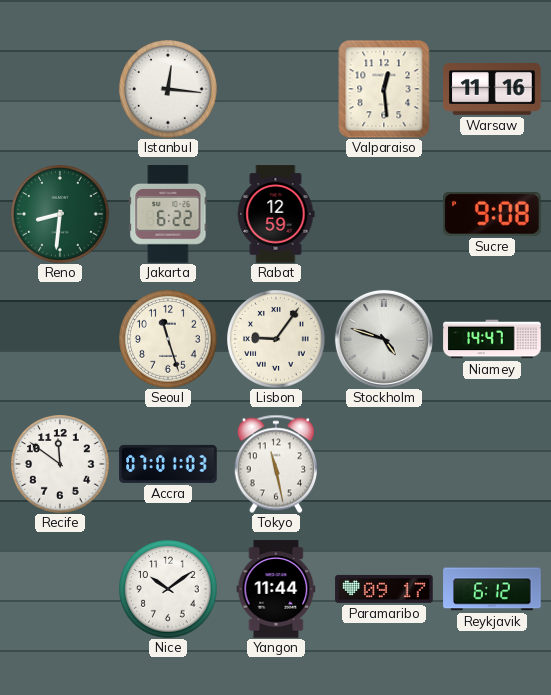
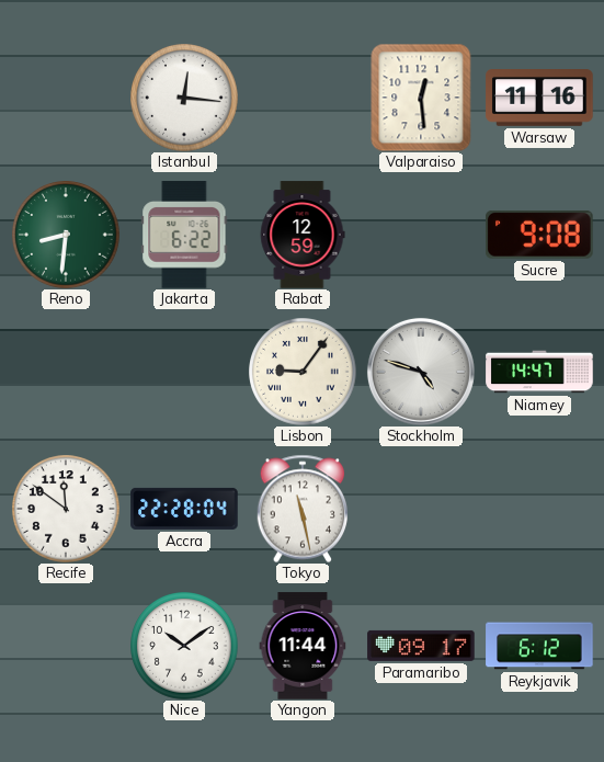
Seoul: 11:27 -> none (168, 339)
Accra: 07:01 -> 22:28 (184, 509)
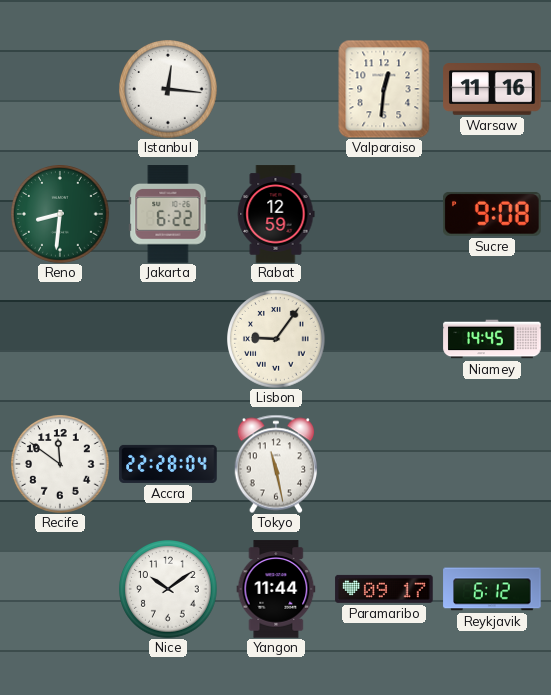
Valparaiso: 12:29 -> 12:31 (384, 89)
Stockholm: 4:48 -> none (421, 372)
Niamey: 14:47 -> 14:45 (492, 339)
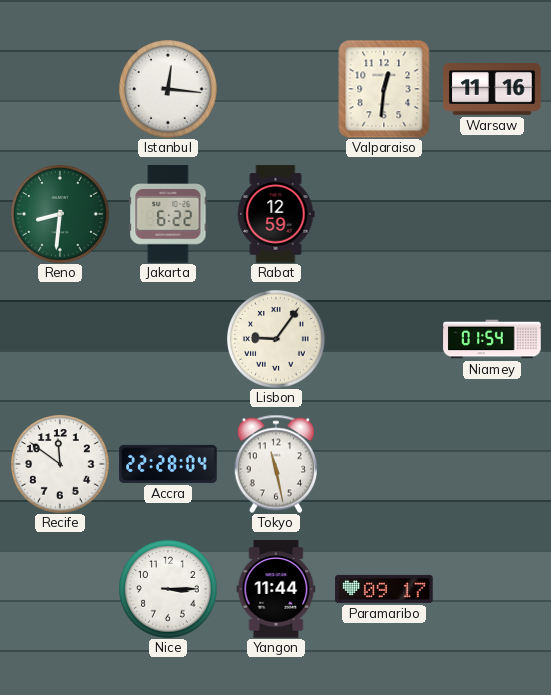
Sucre: 9:08 -> none (493, 214)
Niamey: 14:45 -> 01:54 (492, 339)
Nice: 10:09 -> 3:15 (168, 589)
Reykjavik: 6:12 -> none (492, 589)
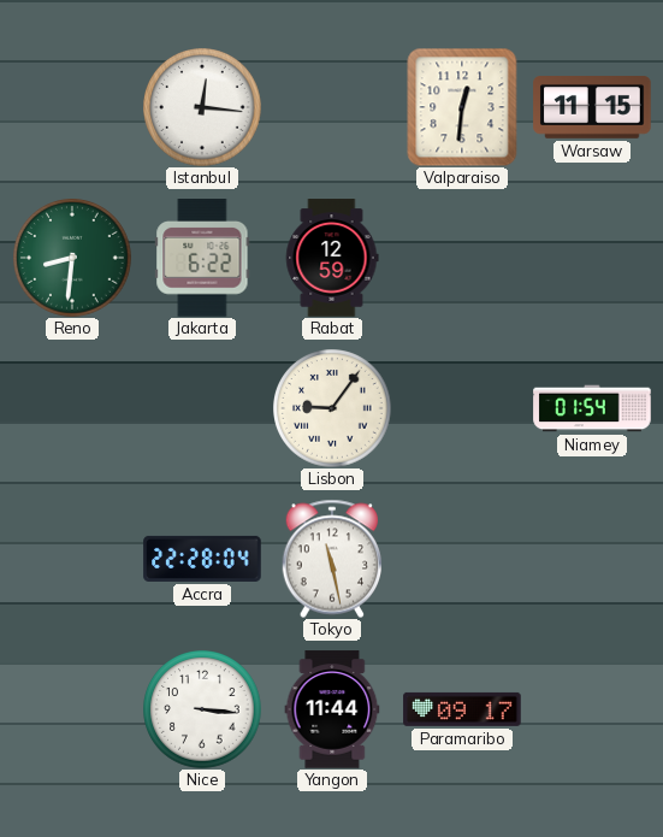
Warsaw: 11:16 -> 11:15 (592, 108)
Recife: 11:51 -> none (60, 464)
Nice: 3:15 -> 3:16 (202, 709)
